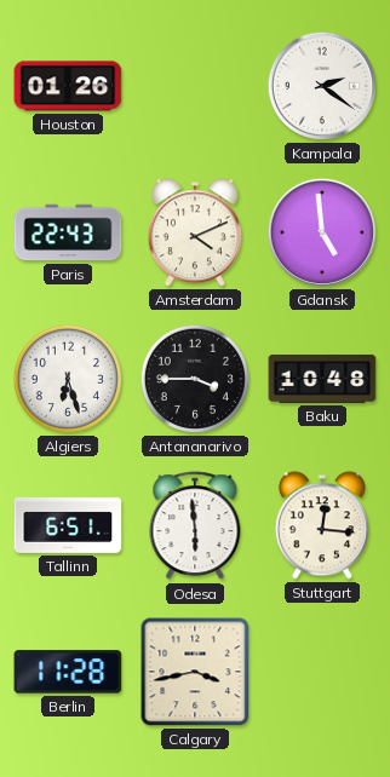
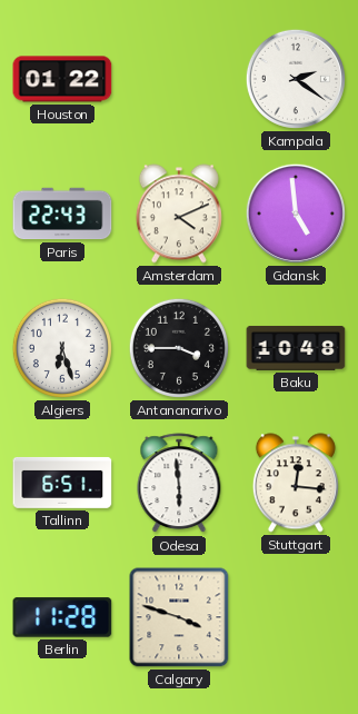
Houston: 01:26 -> 01:22 (62, 79)
Calgary: 3:43 -> 3:48 (179, 617)
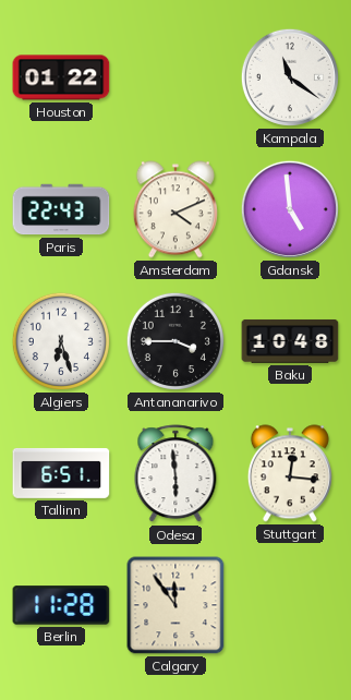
Kampala: 2:21 -> 11:21 (290, 77)
Calgary: 3:48 -> 11:54 (175, 605)
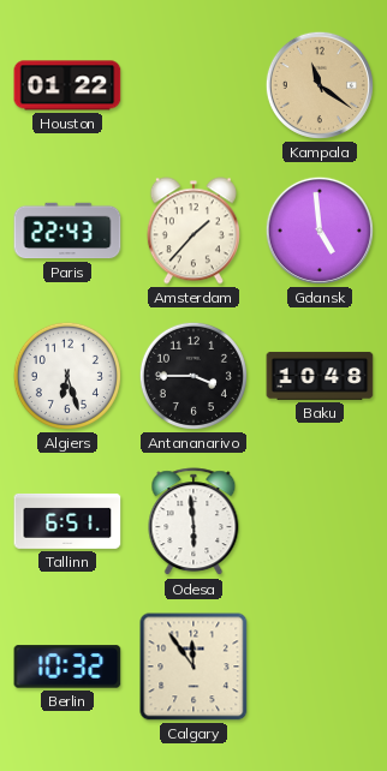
Kampala dial: white -> champagne (320, 85)
Amsterdam: 4:11 -> 1:37 (194, 231)
Stuttgart: 12:16 -> none (290, 473)
Berlin: 11:28 -> 10:32 (67, 667)
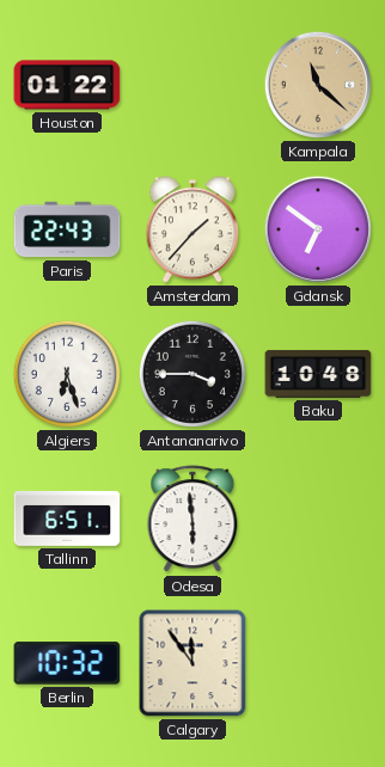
Kampala: 11:21 -> 11:22 (318, 85)
Gdansk: 4:59 -> 6:51 (318, 229)
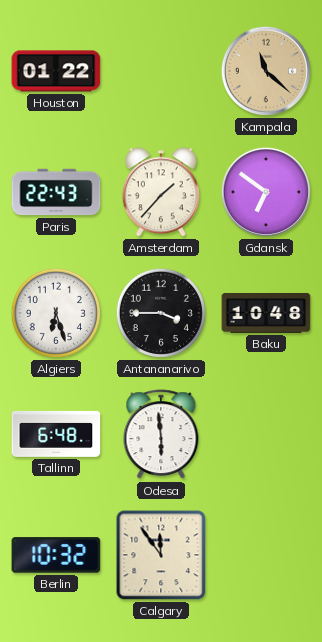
Tallinn: 6:51 -> 6:48 (56, 434)
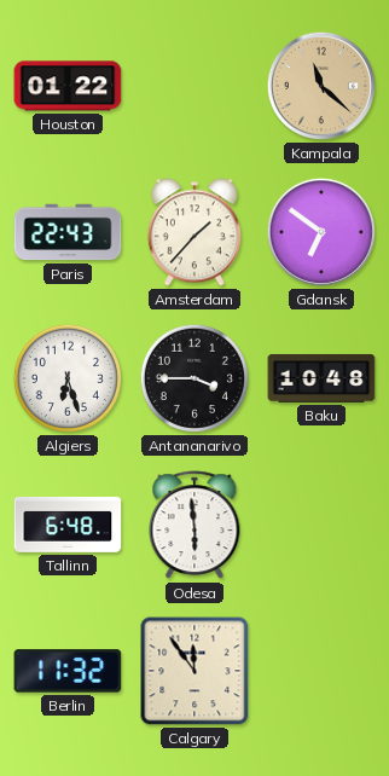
Berlin: 10:32 -> 11:32 (68, 671)
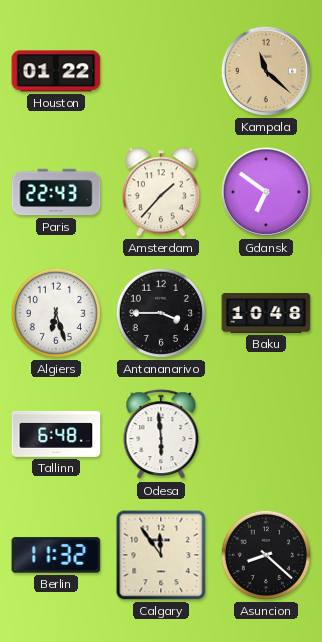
Asuncion: none -> 8:22 (266, 555)
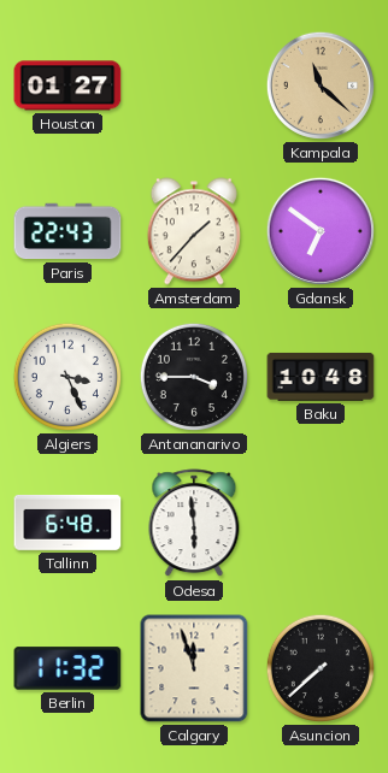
Houston: 01:22 -> 01:27 (67, 85)
Algiers: 6:27 -> 3:26 (67, 377)
Calgary: 11:54 -> 11:57 (194, 668)
Asuncion: 8:22 -> 7:38 (321, 668)
